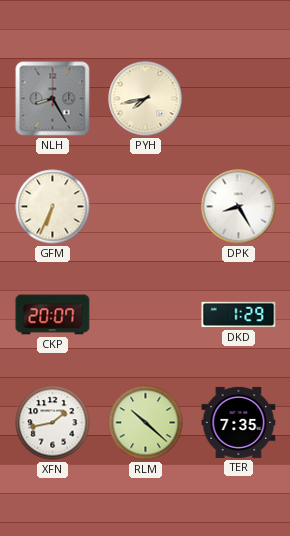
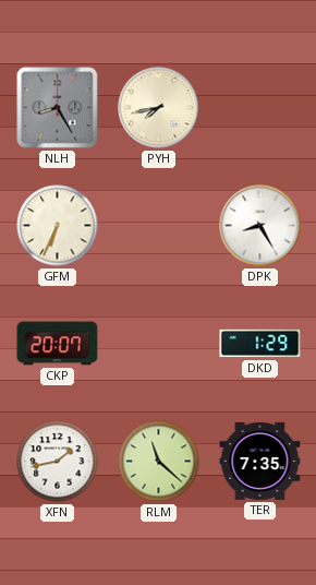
RLM: 10:22 -> 11:22 (159, 462)
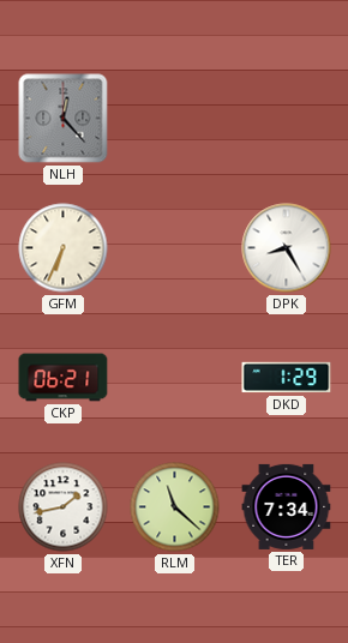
NLH: 8:25 -> 12:23 (64, 119)
PYH: 7:43 -> none (159, 108)
CKP: 20:07 -> 06:21 (64, 378)
TER: 7:35 -> 7:34 (287, 506)
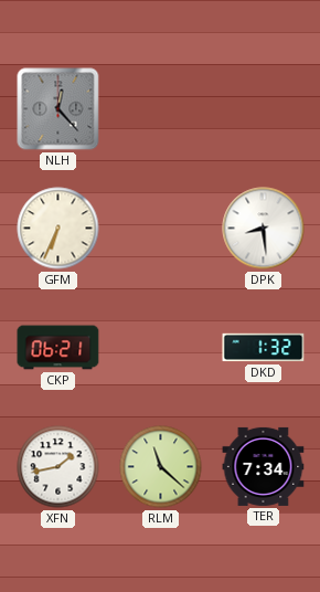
DPK: 8:25 -> 8:29 (264, 229)
DKD: 1:29 -> 1:32 (264, 348)
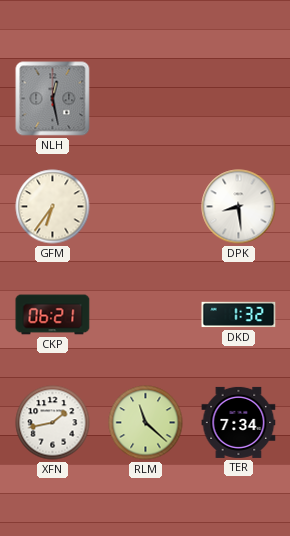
NLH: 12:23 -> 12:28 (53, 99)
GFM: 6:34 -> 6:36 (53, 207)
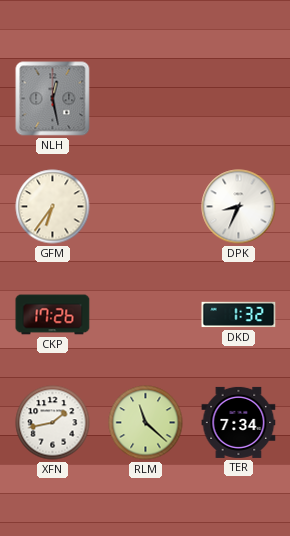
DPK: 8:29 -> 8:34 (239, 207)
CKP: 06:21 -> 17:26 (53, 315)
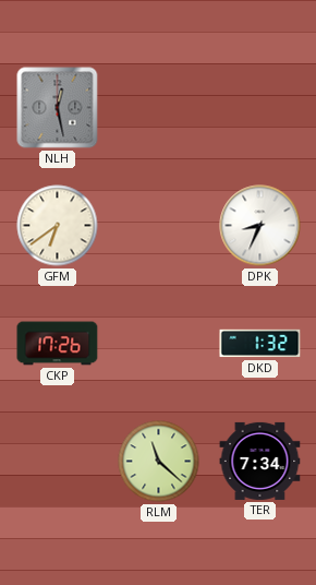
GFM: 6:36 -> 6:39 (58, 226)
XFN: 1:43 -> none (53, 423)
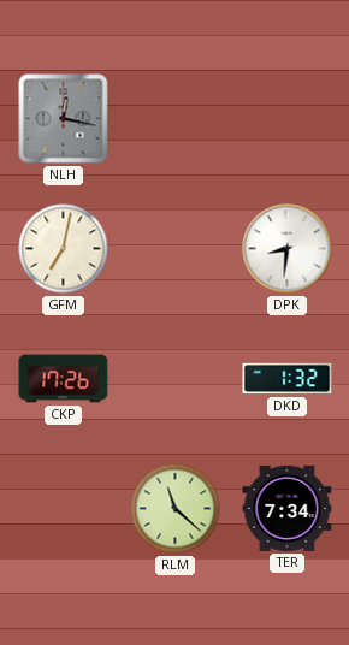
NLH: 12:28 -> 12:17 (64, 119)
GFM: 6:39 -> 7:02 (64, 249)
DPK: 8:34 -> 8:31 (288, 249)
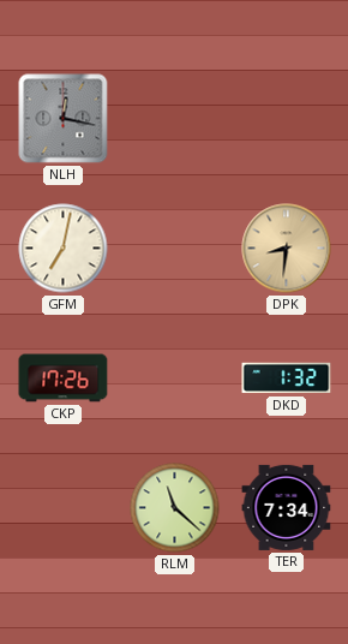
DPK dial: white -> champagne (287, 249)
